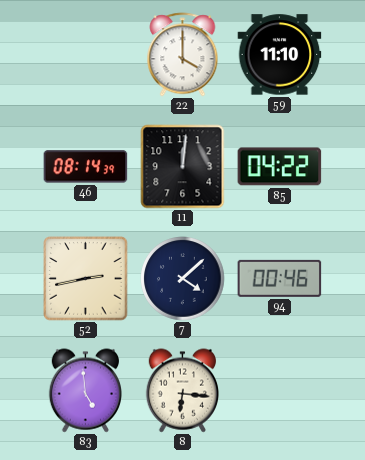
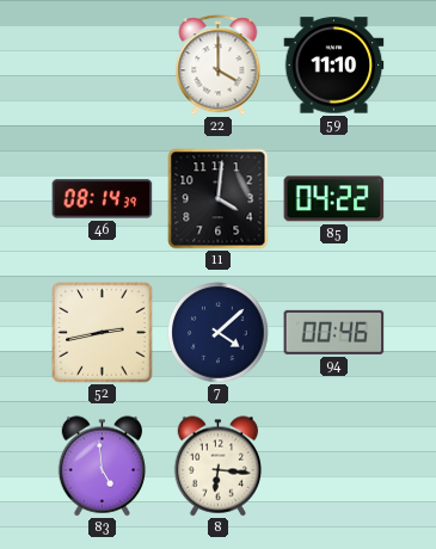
11: 12:01 -> 4:01 (219, 199)
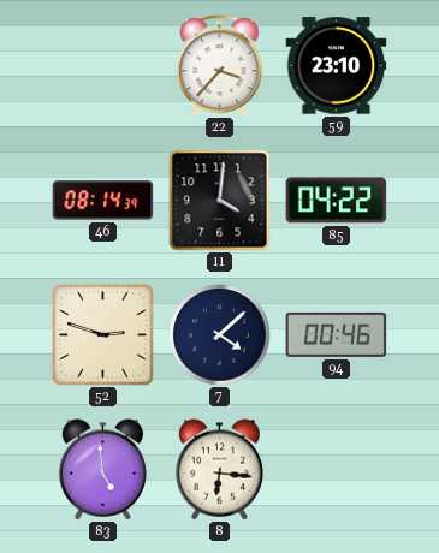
22: 4:00 -> 3:37 (220, 66)
59: 11:10 -> 23:10 (337, 66)
52: 2:43 -> 2:48 (103, 335)
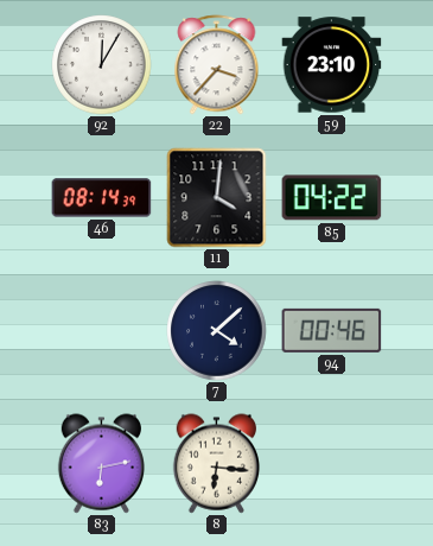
92: none -> 12:05 (102, 65)
52: 2:48 -> none (103, 335)
83: 4:59 -> 6:13 (101, 464)
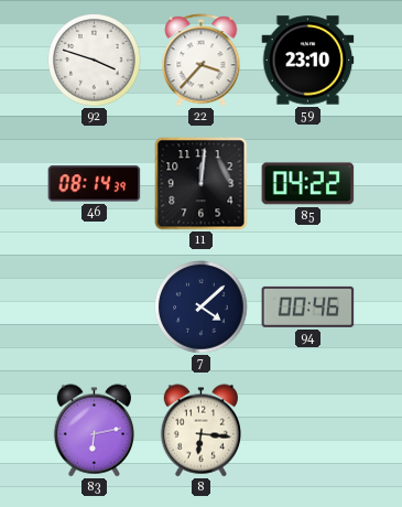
92: 12:05 -> 3:48 (95, 61)
11: 4:01 -> 12:01 (202, 184)
